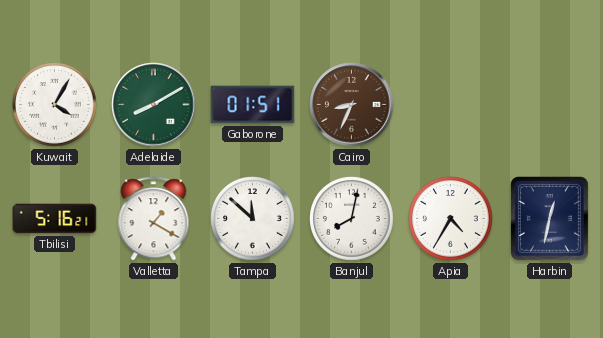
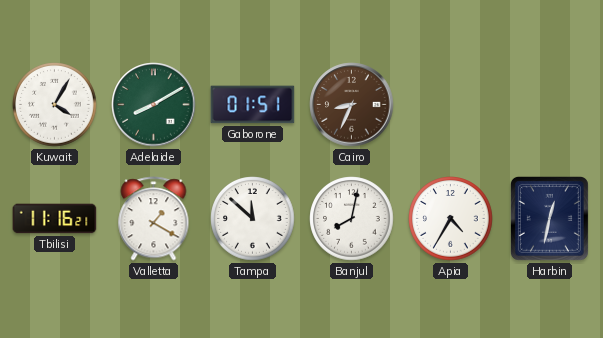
Tbilisi: 5:16 -> 11:16 (55, 219)
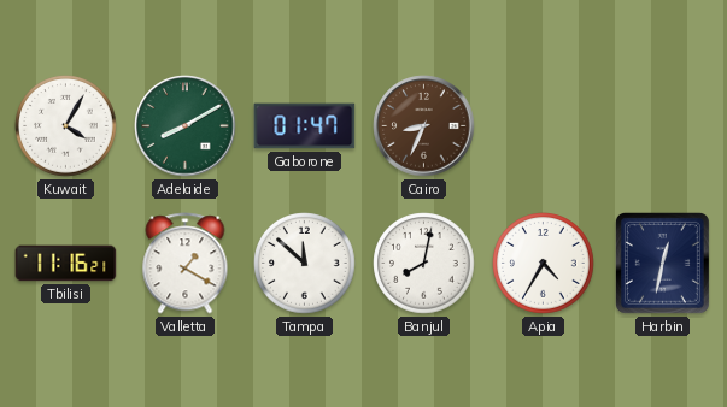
Gaborone: 01:51 -> 01:47 (305, 126)
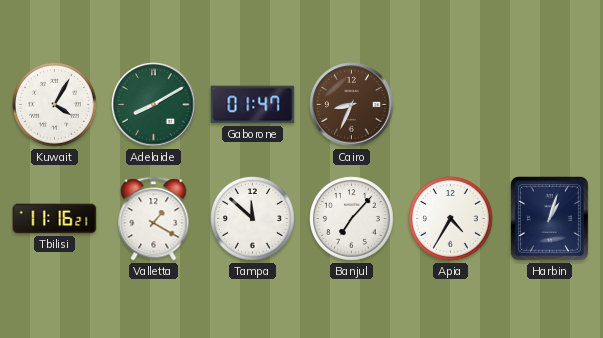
Banjul: 8:02 -> 7:07 (352, 219)
Harbin: 12:32 -> 1:03 (549, 218)
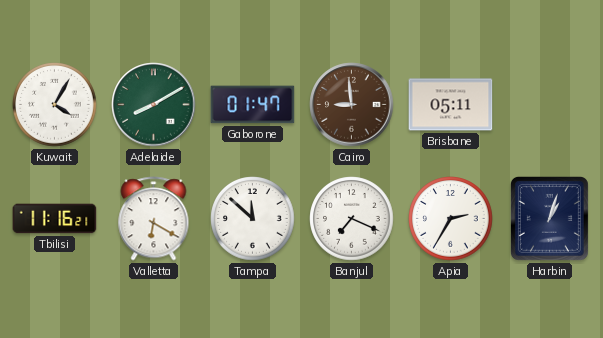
Cairo: 8:34 -> 8:59 (352, 105)
Brisbane: none -> 05:11 (451, 105)
Valletta: 1:20 -> 6:20 (154, 219)
Banjul: 7:07 -> 7:19 (352, 219)
Apia: 4:35 -> 2:35 (451, 219)
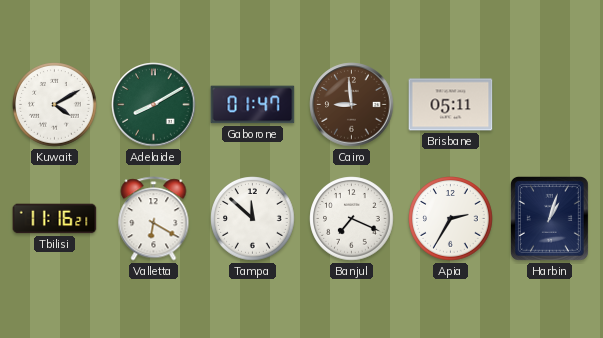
Kuwait: 4:05 -> 4:10 (55, 105)
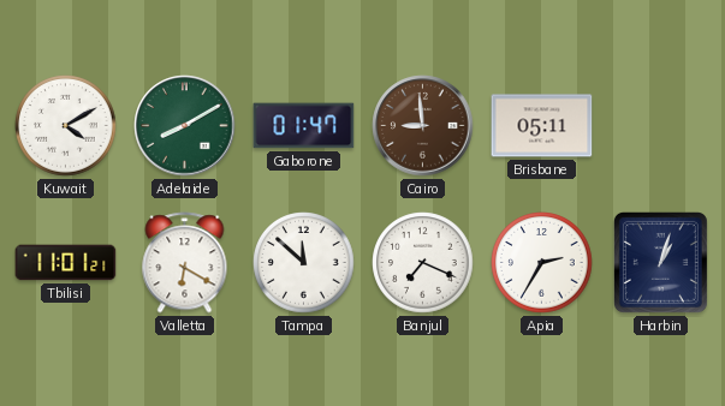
Tbilisi: 11:16 -> 11:01 (66, 263)
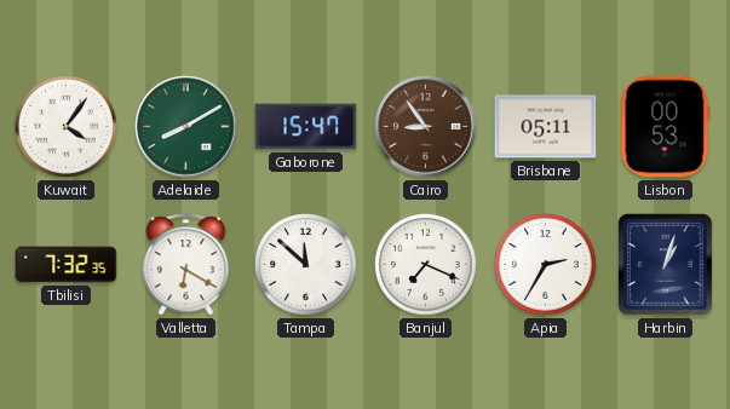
Kuwait: 4:10 -> 4:06 (67, 127)
Gaborone: 01:47 -> 15:47 (306, 127)
Cairo: 8:59 -> 8:54 (426, 127)
Lisbon: none -> 00:53 (666, 127)
Tbilisi: 11:01 -> 7:32 (67, 265)
